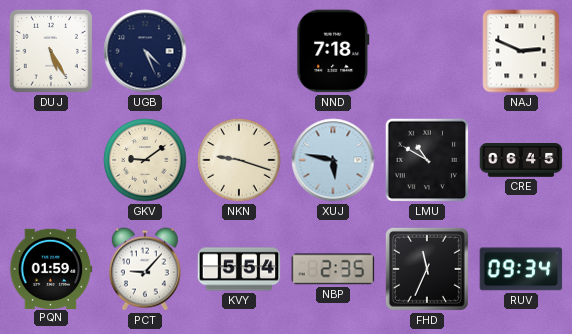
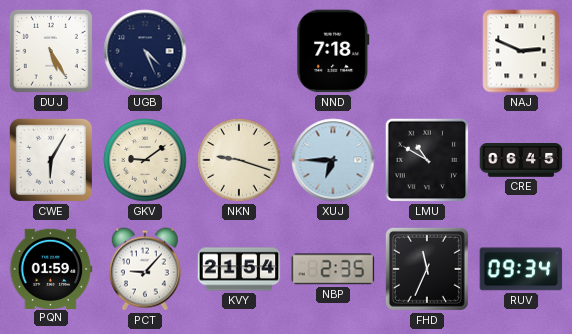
CWE: none -> 6:05 (51, 160)
XUJ: 5:47 -> 6:45 (333, 160)
KVY: 5:54 -> 21:54 (239, 269)
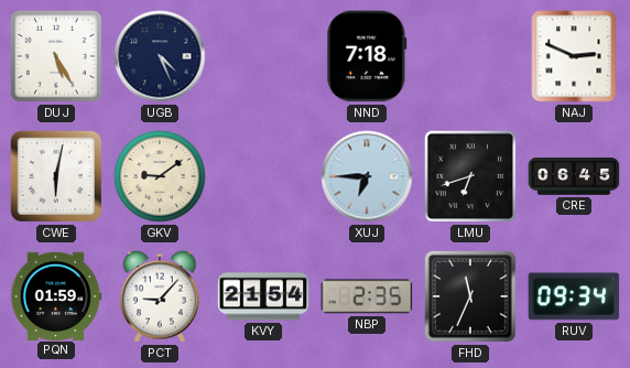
CWE: 6:05 -> 6:02 (56, 176)
NKN: 9:18 -> none (239, 160)
LMU: 10:50 -> 6:42 (470, 176)
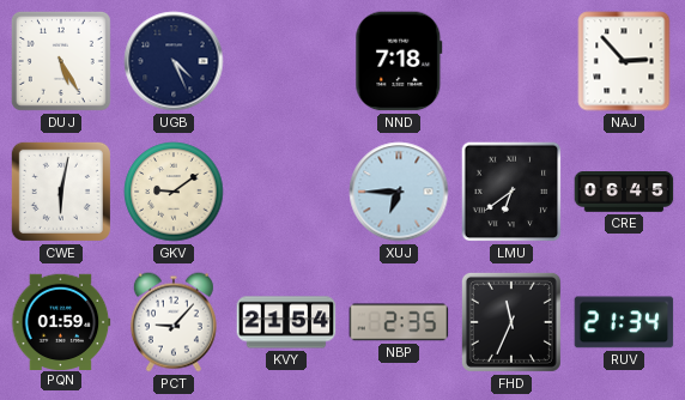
NAJ: 2:49 -> 2:53 (624, 61)
LMU: 6:42 -> 6:39 (511, 192)
RUV: 09:34 -> 21:34 (624, 322)
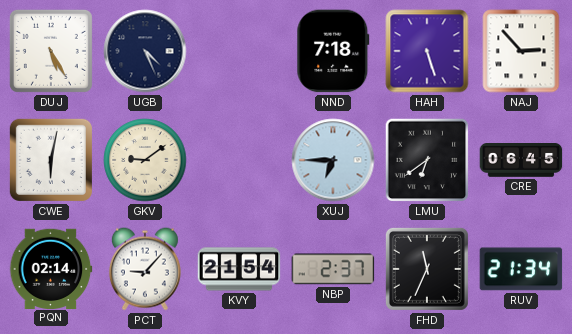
HAH: none -> 5:27 (427, 51)
PQN: 01:59 -> 02:14 (51, 268)
NBP: 2:35 -> 2:37 (333, 269)
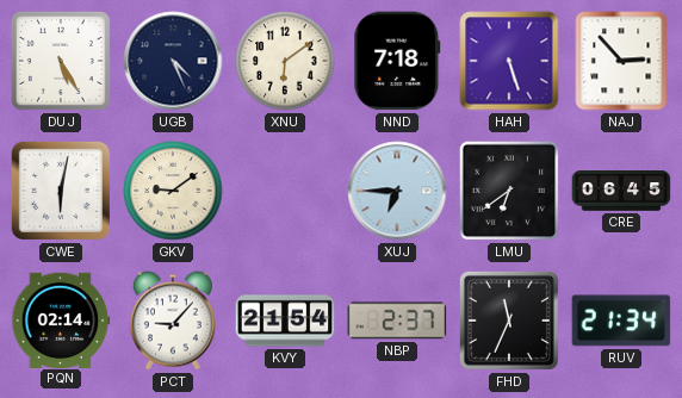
XNU: none -> 6:09 (285, 61)
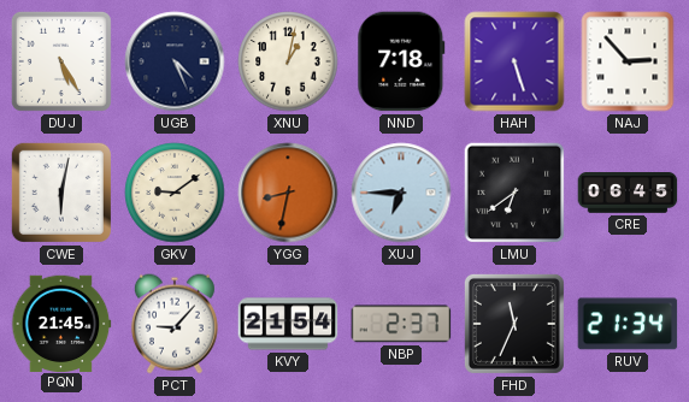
XNU: 6:09 -> 1:02 (288, 61)
YGG: none -> 8:32 (288, 193)
PQN: 02:14 -> 21:45 (61, 323)
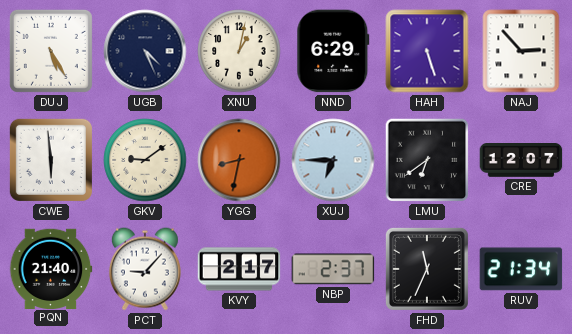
NND: 7:18 -> 6:29 (333, 51)
CWE: 6:02 -> 5:59 (51, 160)
CRE: 06:45 -> 12:07 (521, 161)
PQN: 21:45 -> 21:40 (51, 268)
KVY: 21:54 -> 2:17 (239, 269)
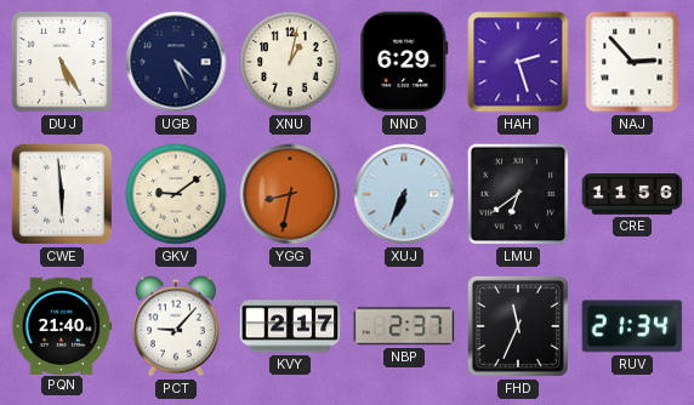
HAH: 5:27 -> 2:27 (518, 62)
XUJ: 6:45 -> 6:34 (404, 194)
CRE: 12:07 -> 11:56 (632, 195)
